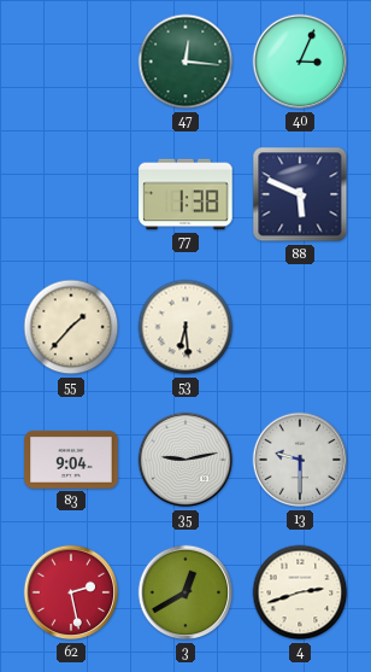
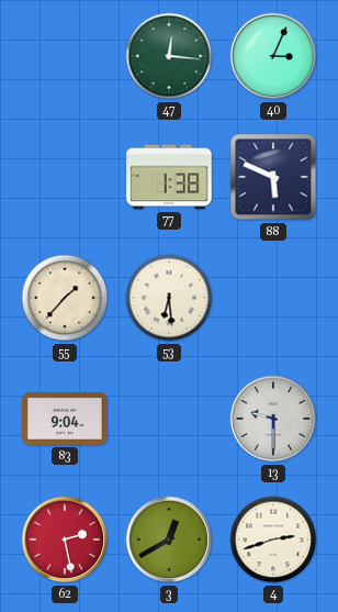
35: 9:13 -> none (185, 460)
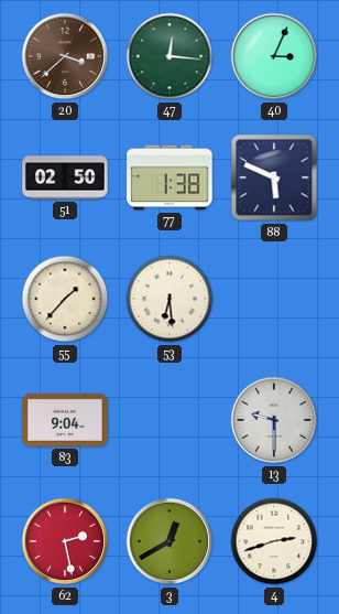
20: none -> 3:38 (65, 56)
51: none -> 02:50 (65, 177)
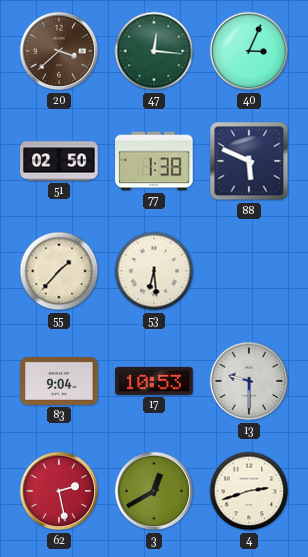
17: none -> 10:53 (154, 381)
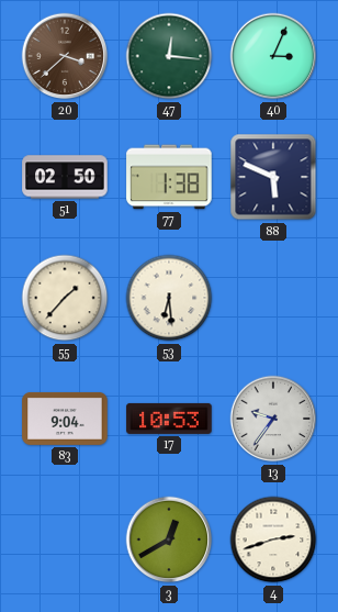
13: 9:30 -> 9:36 (273, 419)
62: 2:28 -> none (59, 491)
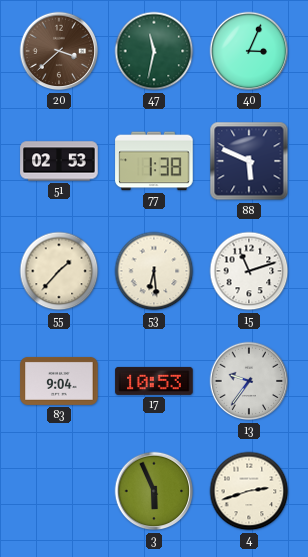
47: 12:16 -> 11:32 (154, 51)
51: 02:50 -> 02:53 (59, 161)
15: none -> 11:12 (249, 271)
3: 12:40 -> 5:56 (154, 491)
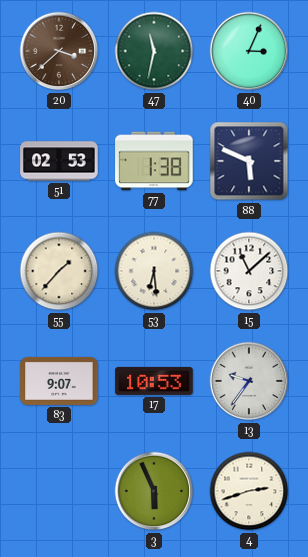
15: 11:12 -> 11:08 (249, 271)
83: 9:04 -> 9:07 (59, 381)
